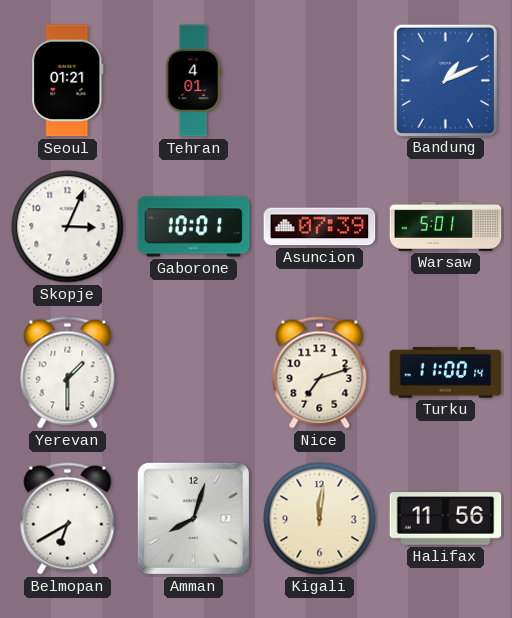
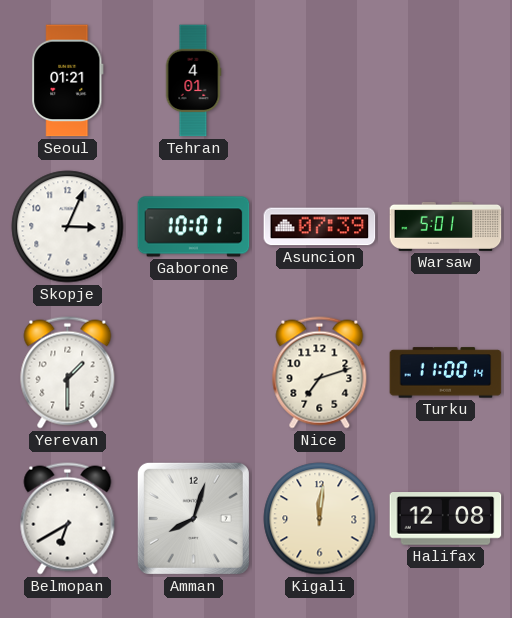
Bandung: 1:11 -> none (445, 80)
Halifax: 11:56 -> 12:08 (446, 519)
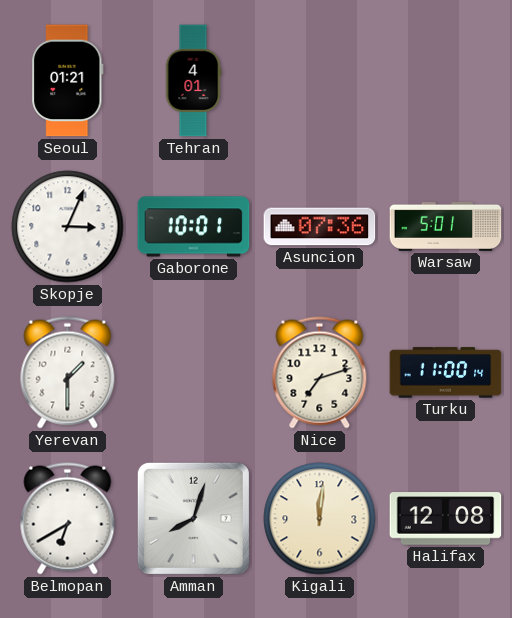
Asuncion: 07:39 -> 07:36 (320, 227)
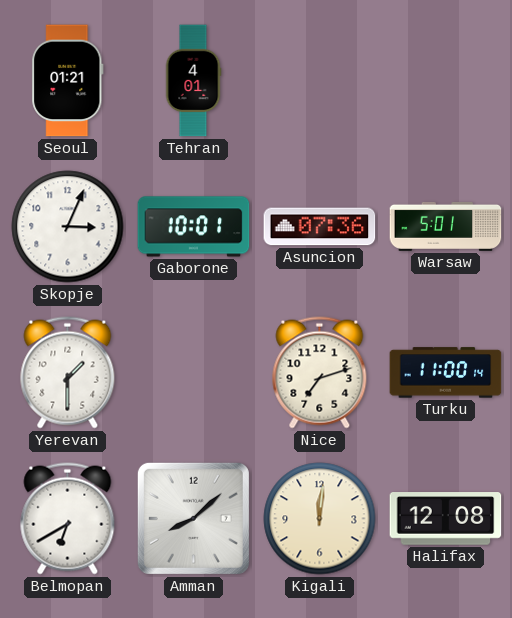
Amman: 8:03 -> 8:08 (193, 518)
